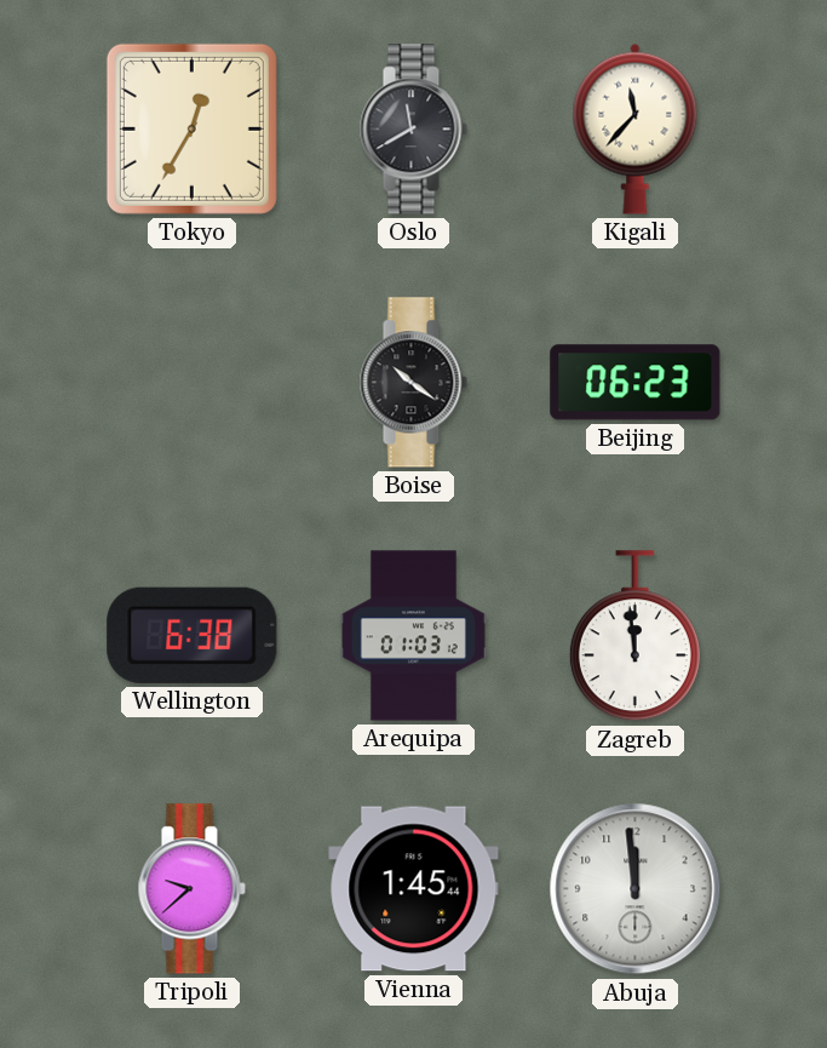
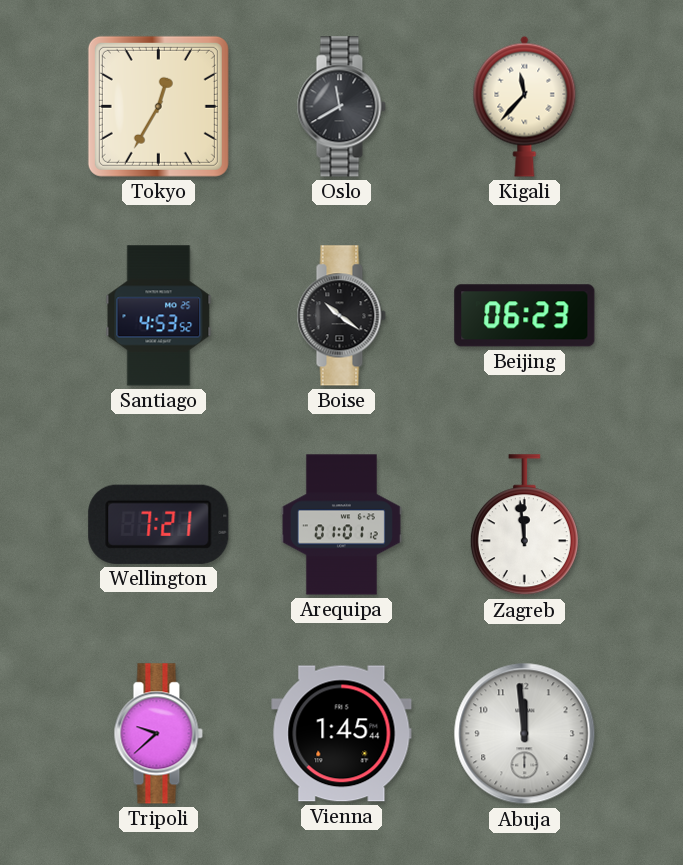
Santiago: none -> 4:53 (159, 316)
Wellington: 6:38 -> 7:21 (159, 524)
Arequipa: 01:03 -> 01:01 (341, 525)
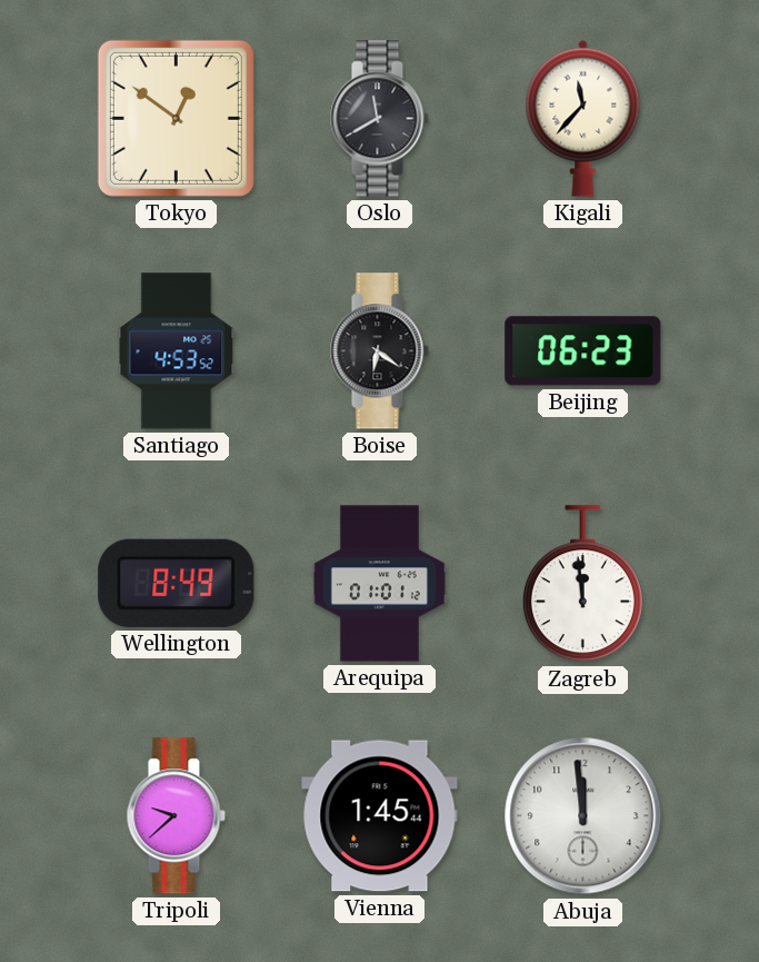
Tokyo: 12:35 -> 12:51 (176, 118)
Boise: 10:21 -> 6:21 (379, 351)
Wellington: 7:21 -> 8:49 (177, 583)
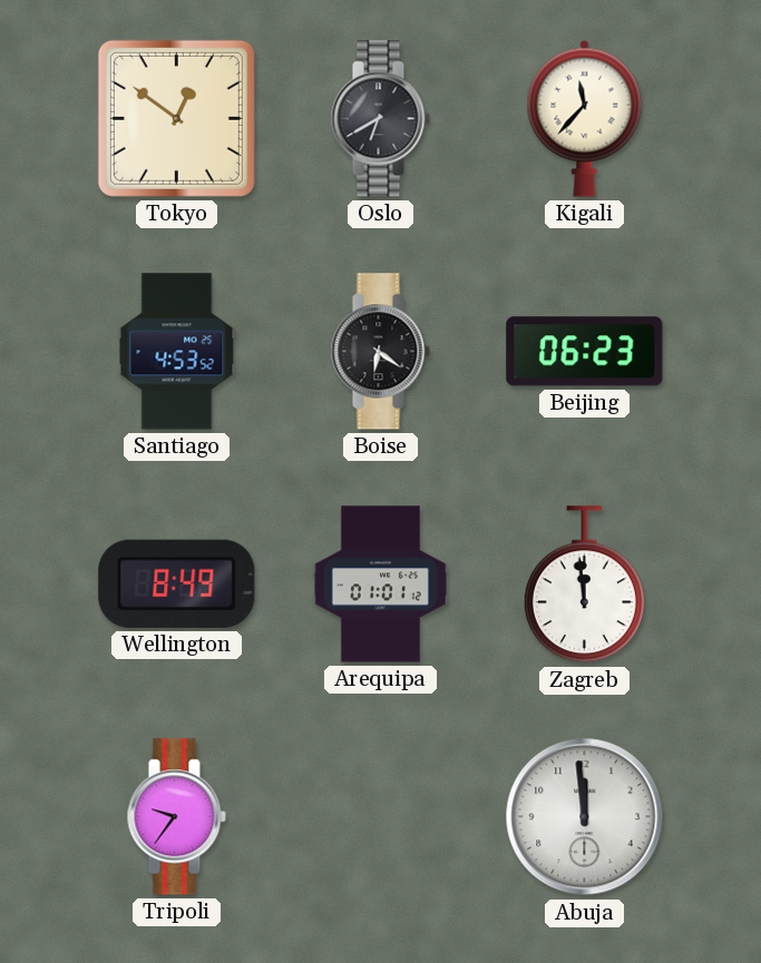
Oslo: 11:40 -> 6:40 (380, 119)
Tripoli: 9:38 -> 9:36 (176, 817)
Vienna: 1:45 -> none (380, 816)
